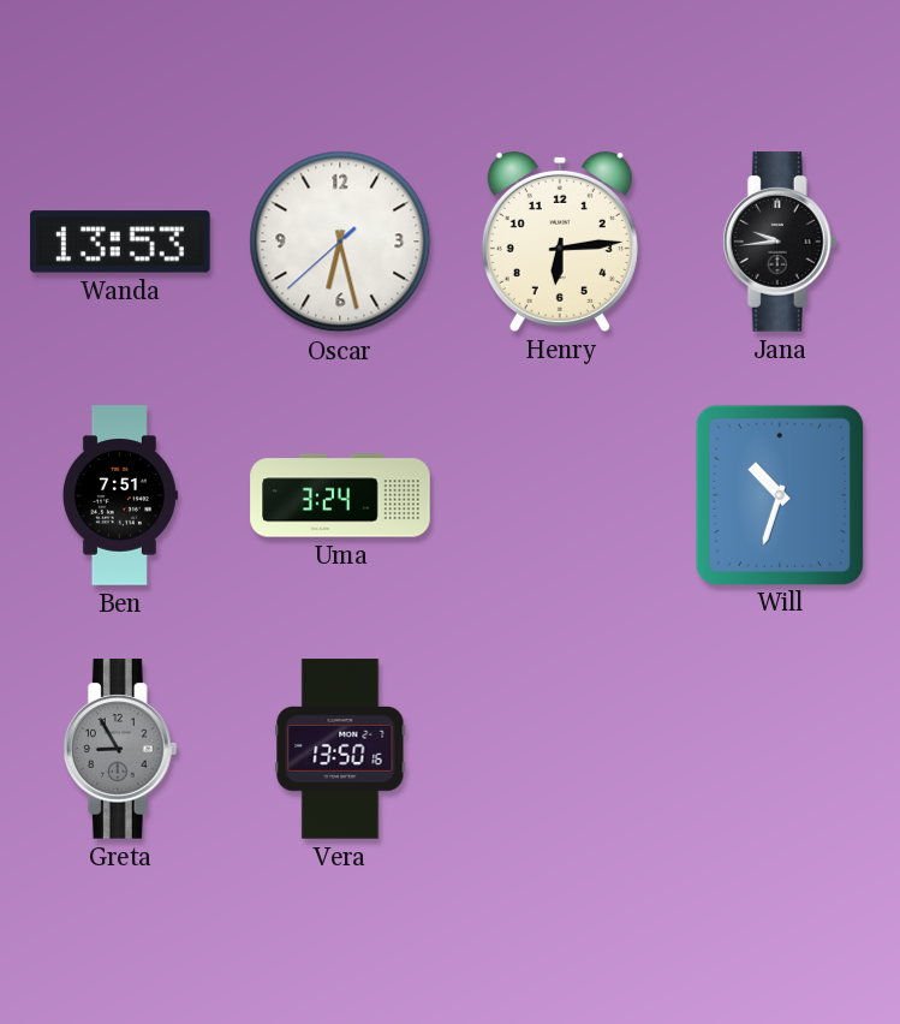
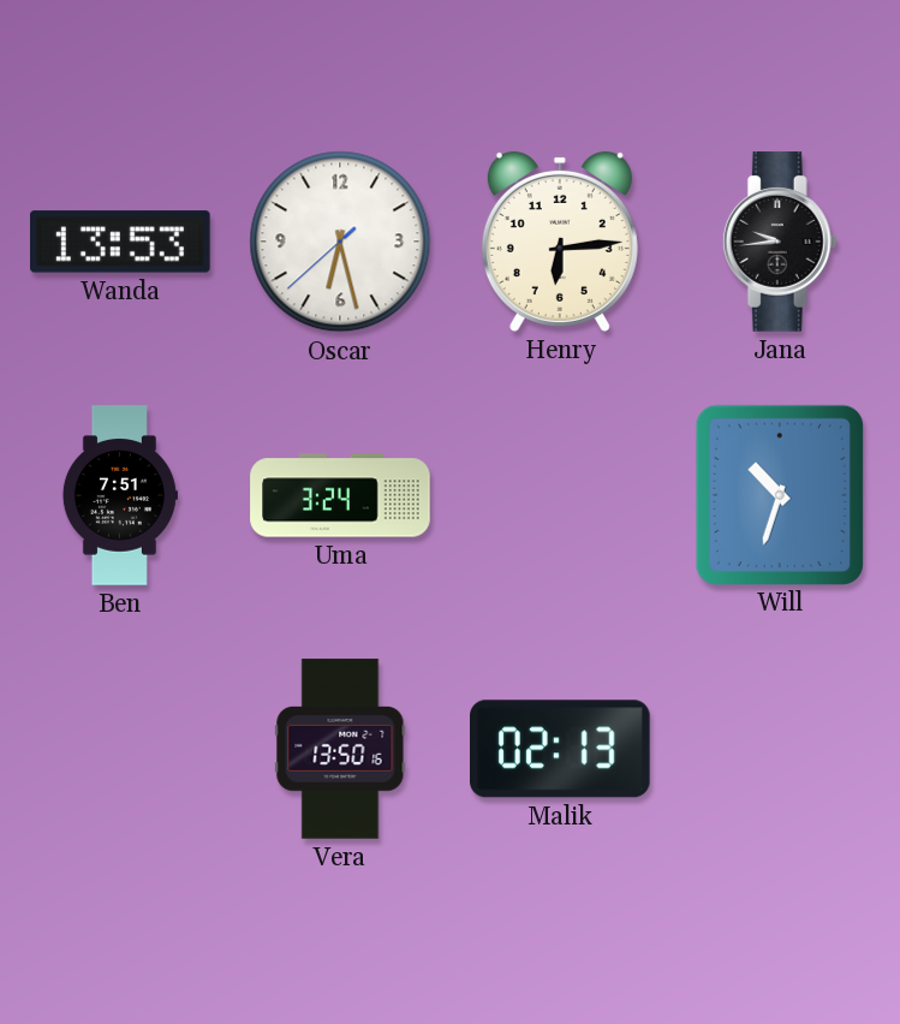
Greta: 8:55 -> none (120, 749)
Malik: none -> 02:13 (561, 749)
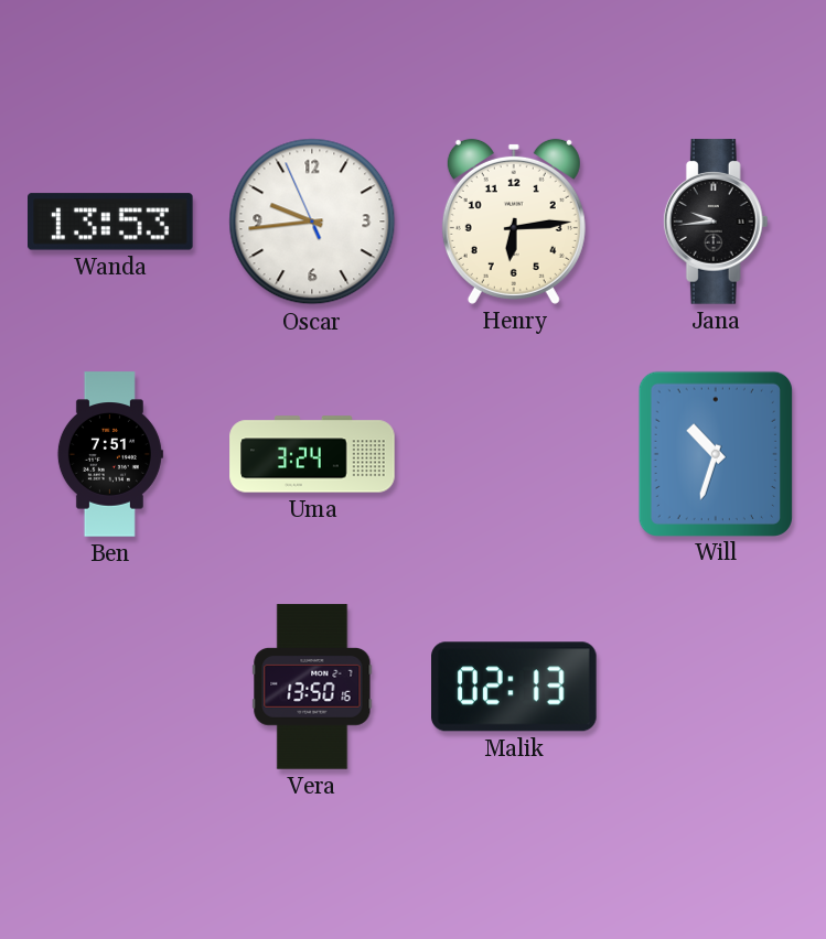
Oscar: 6:27 -> 9:43 (312, 222)
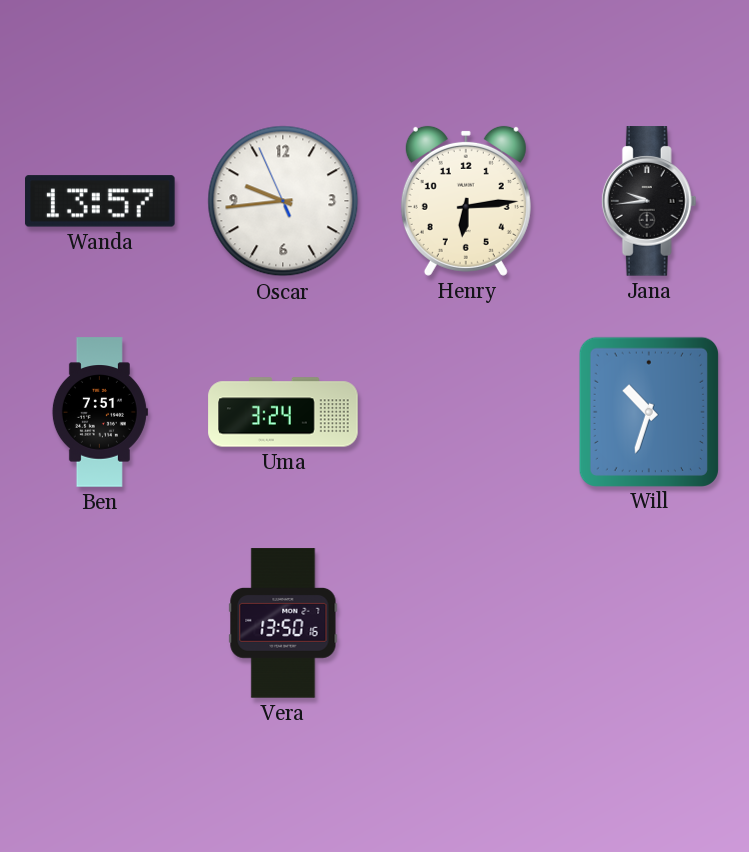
Wanda: 13:53 -> 13:57 (101, 201)
Malik: 02:13 -> none (515, 687)
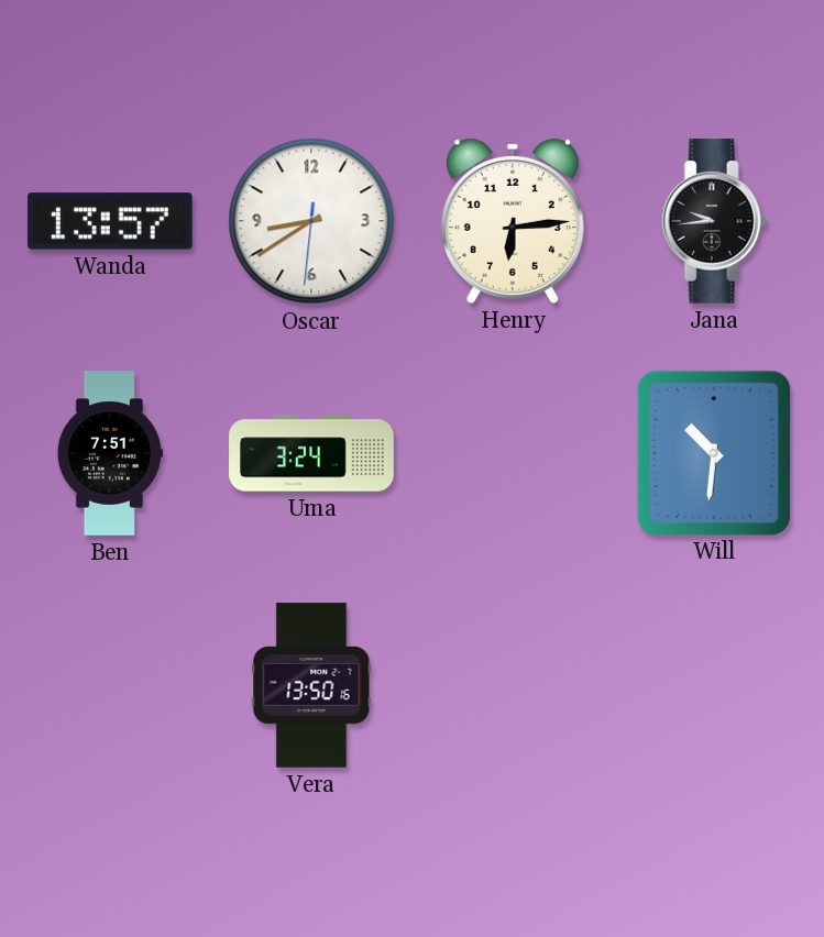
Oscar: 9:43 -> 8:39 (311, 221)
Will: 10:33 -> 10:31 (714, 452)
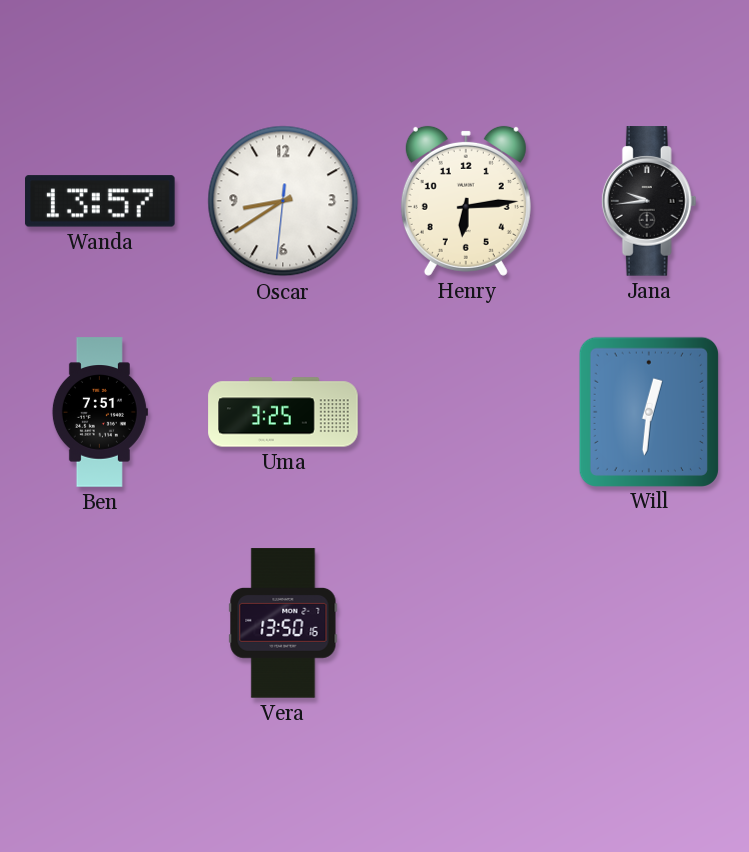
Uma: 3:24 -> 3:25 (283, 412)
Will: 10:31 -> 12:31 (649, 411)
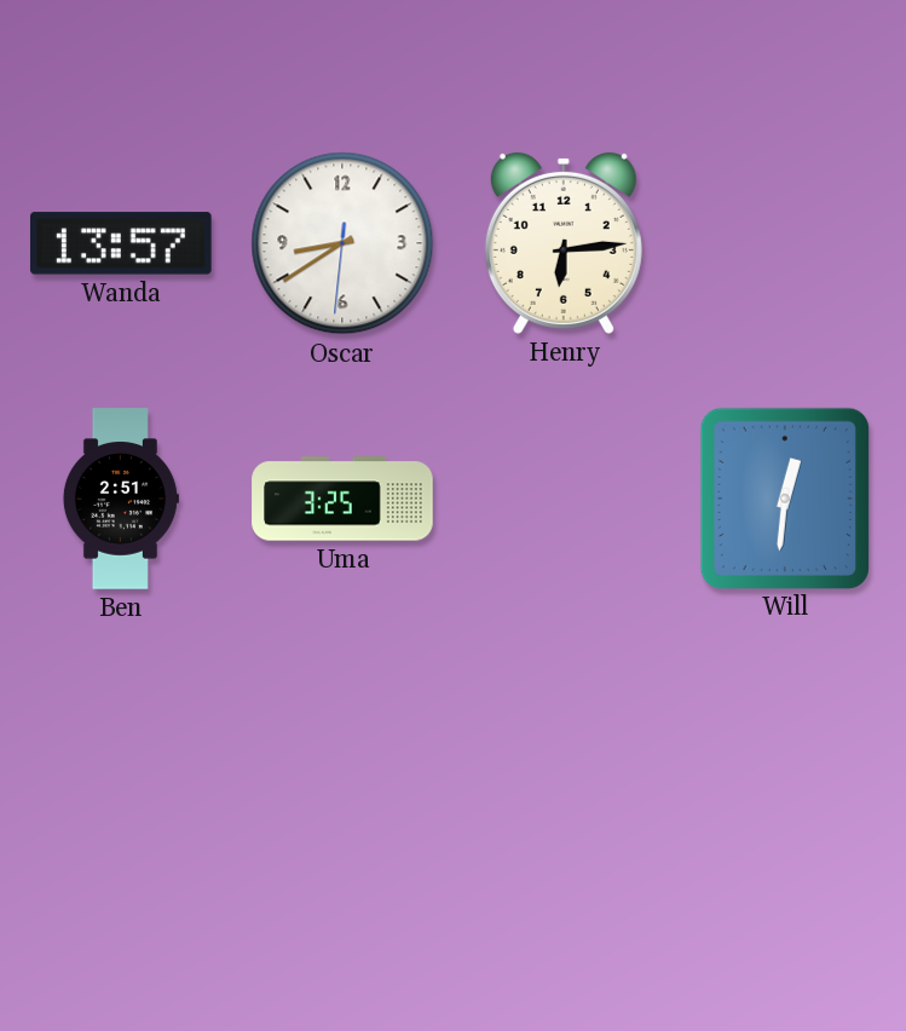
Jana: 9:44 -> none (649, 201)
Ben: 7:51 -> 2:51 (121, 499)
Vera: 13:50 -> none (283, 623)
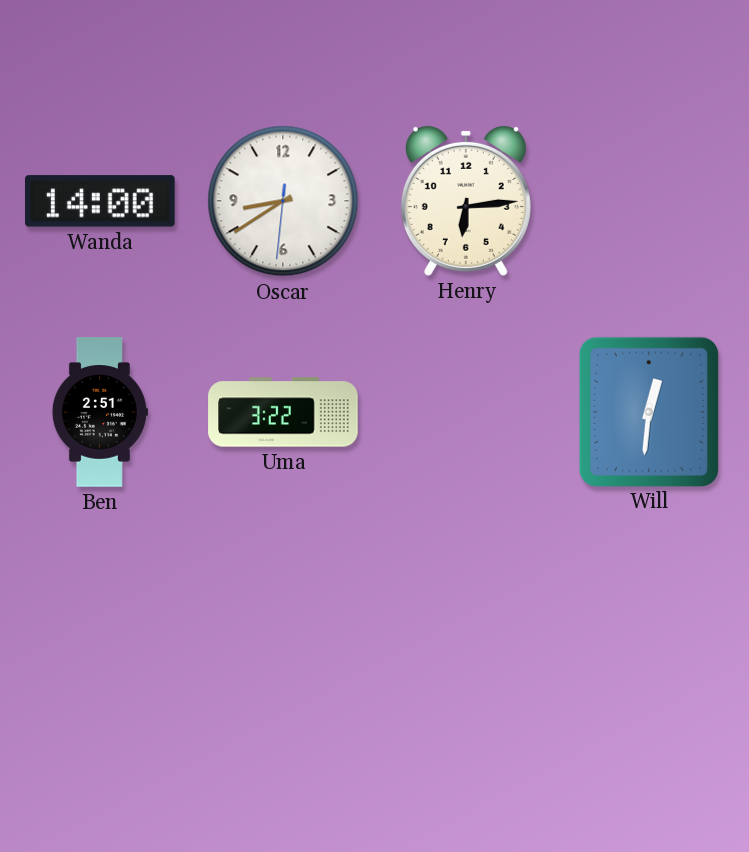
Wanda: 13:57 -> 14:00 (101, 201)
Uma: 3:25 -> 3:22 (283, 412)
